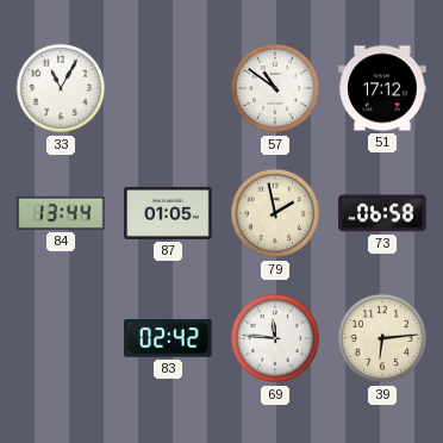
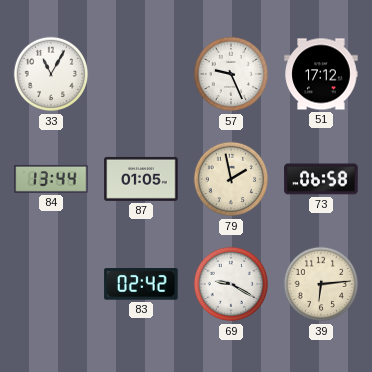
57: 10:51 -> 9:26 (231, 74)
69: 11:46 -> 9:20 (231, 284)
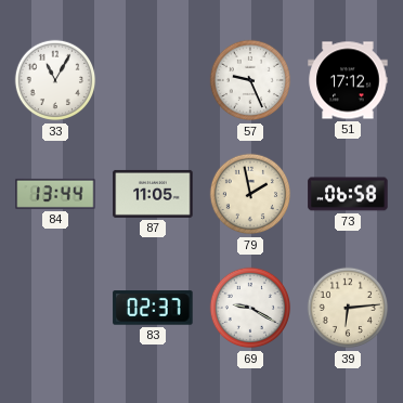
87: 01:05 -> 11:05 (153, 194)
83: 02:42 -> 02:37 (153, 308)
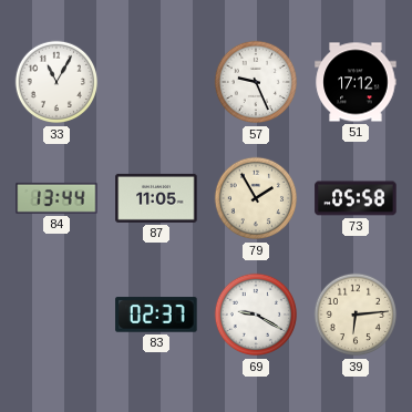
79: 1:58 -> 1:55 (256, 198)
73: 06:58 -> 05:58 (356, 198)
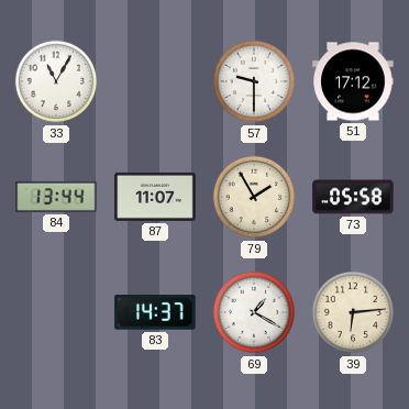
57: 9:26 -> 9:30 (254, 81)
87: 11:05 -> 11:07 (155, 197)
83: 02:37 -> 14:37 (155, 312)
69: 9:20 -> 1:20 (254, 312)
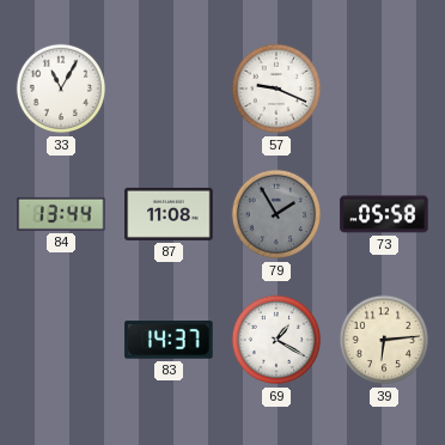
57: 9:30 -> 9:19 (276, 89)
51: 17:12 -> none (353, 81)
87: 11:07 -> 11:08 (169, 214)
79 dial: cream -> grey (276, 214)
